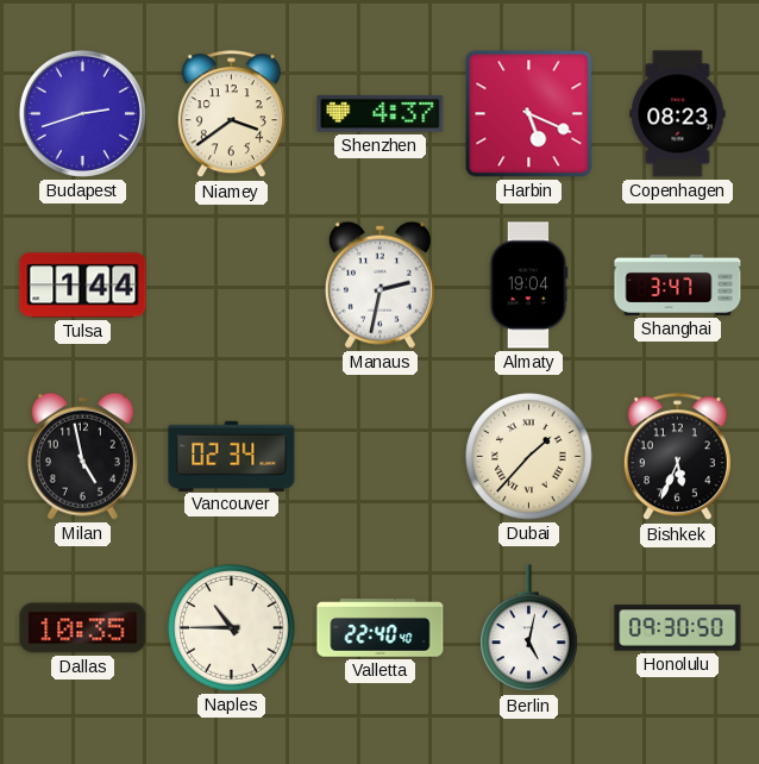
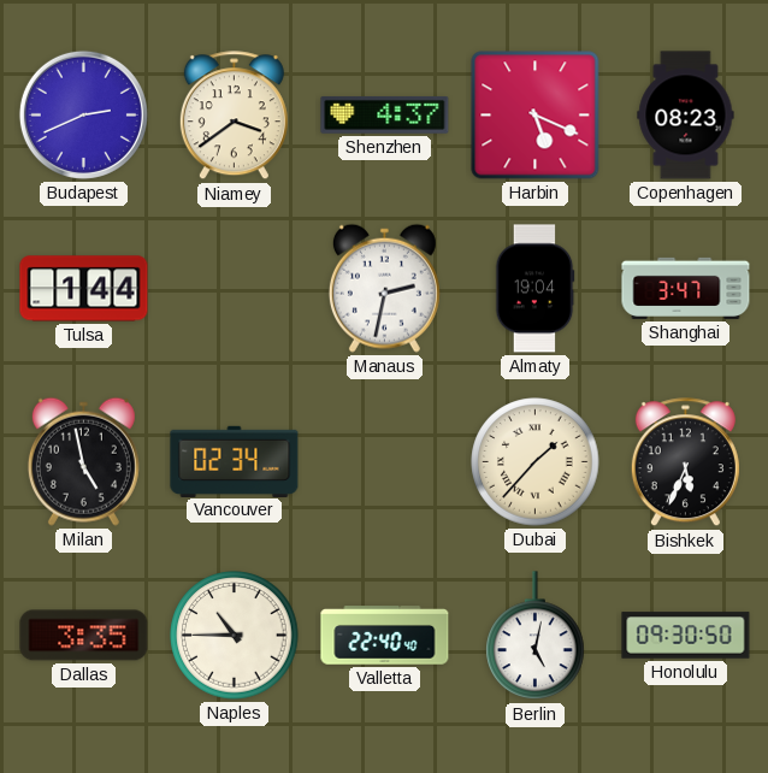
Budapest: 2:42 -> 2:41 (83, 114)
Dallas: 10:35 -> 3:35 (84, 636)
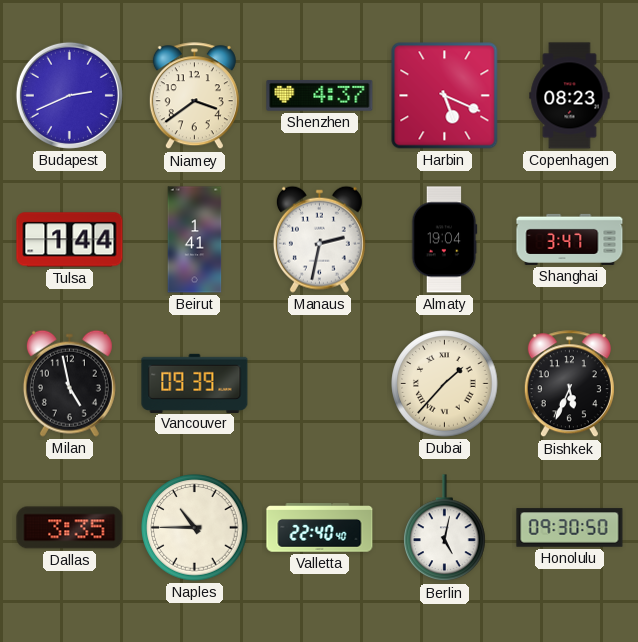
Beirut: none -> 1:41 (195, 240)
Vancouver: 02:34 -> 09:39 (195, 383)
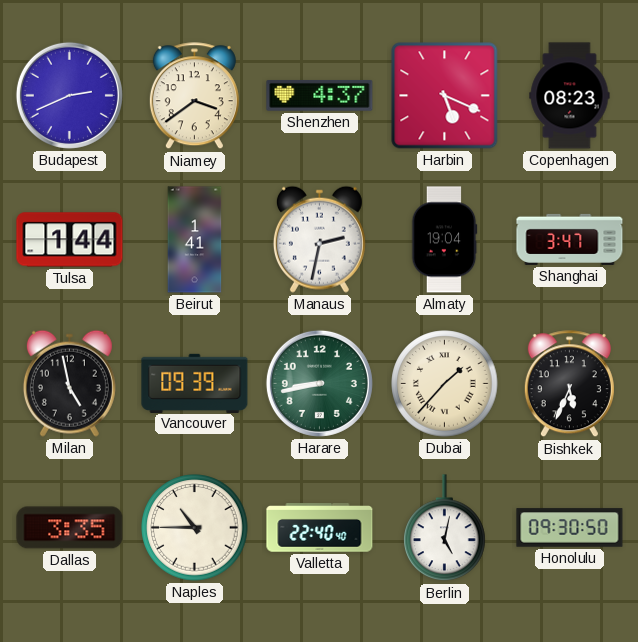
Harare: none -> 8:43 (319, 383)
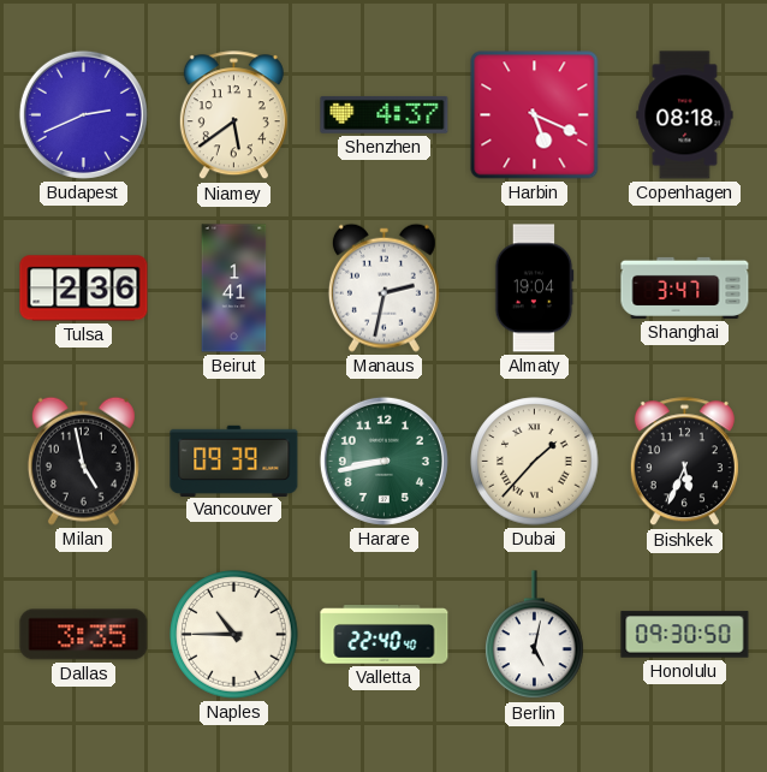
Niamey: 3:39 -> 5:39 (233, 115)
Copenhagen: 08:23 -> 08:18 (685, 115)
Tulsa: 1:44 -> 2:36 (84, 289)
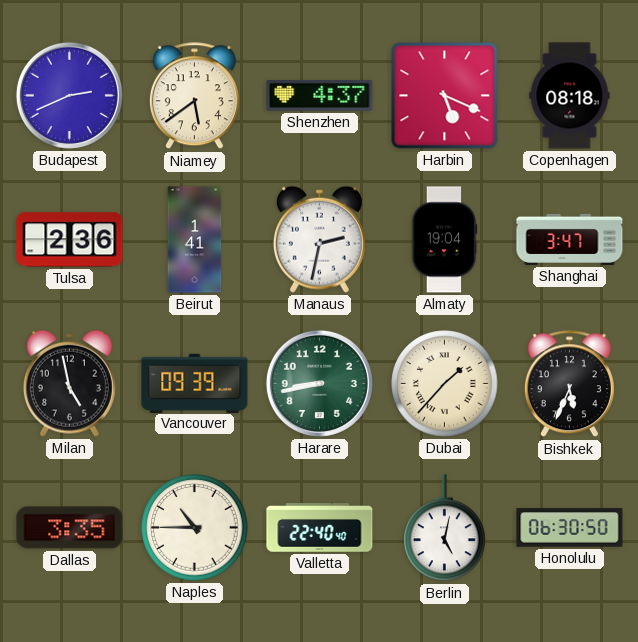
Honolulu: 09:30 -> 06:30 (570, 528)
